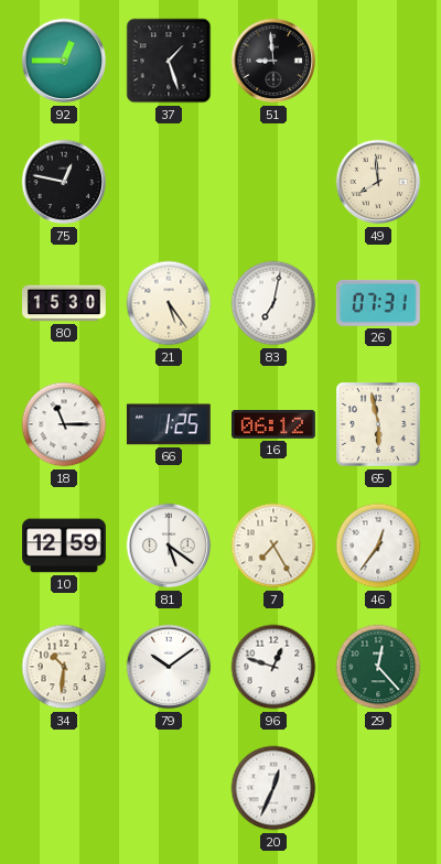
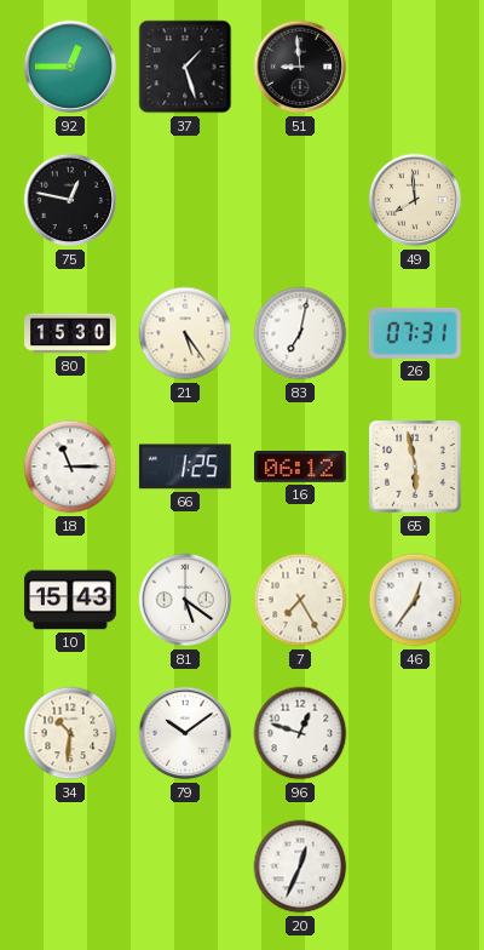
10: 12:59 -> 15:43 (71, 600)
29: 12:23 -> none (378, 667)
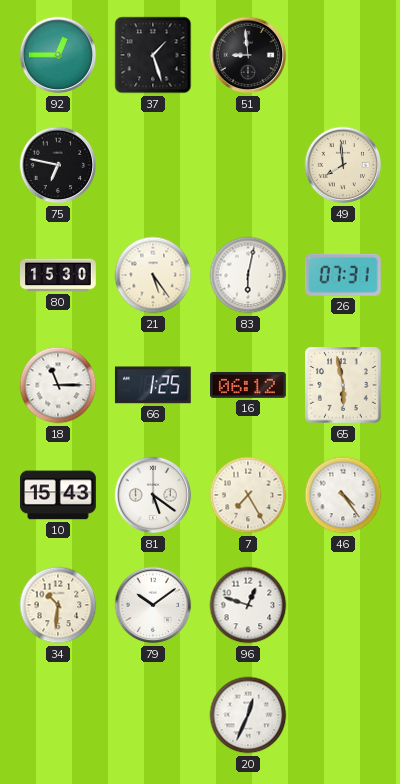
75: 12:47 -> 6:47 (58, 165)
83: 7:02 -> 6:02 (248, 275)
46: 12:36 -> 4:24 (343, 495)
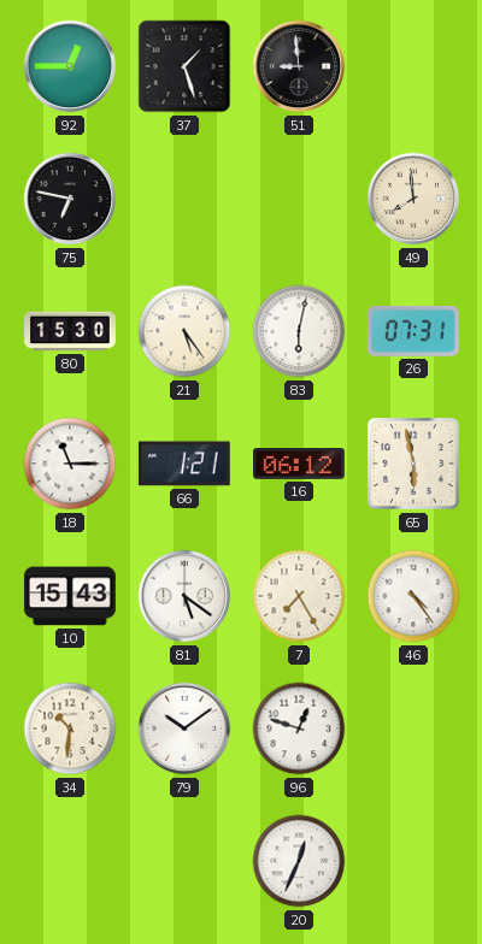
66: 1:25 -> 1:21 (184, 464)
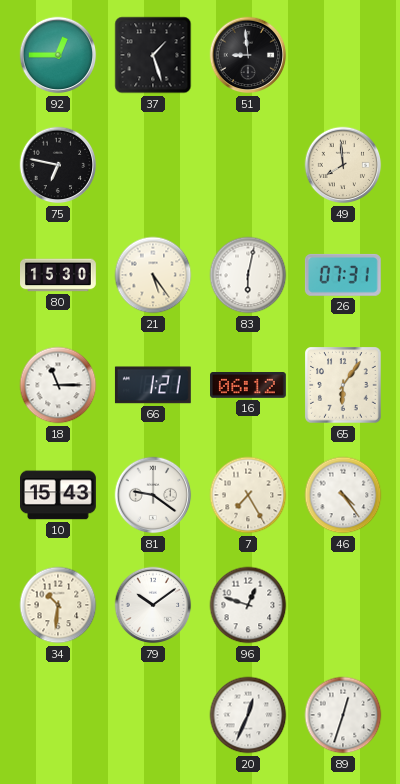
65: 5:58 -> 6:06 (343, 385)
81: 5:21 -> 9:21 (153, 495)
89: none -> 12:33 (343, 715)
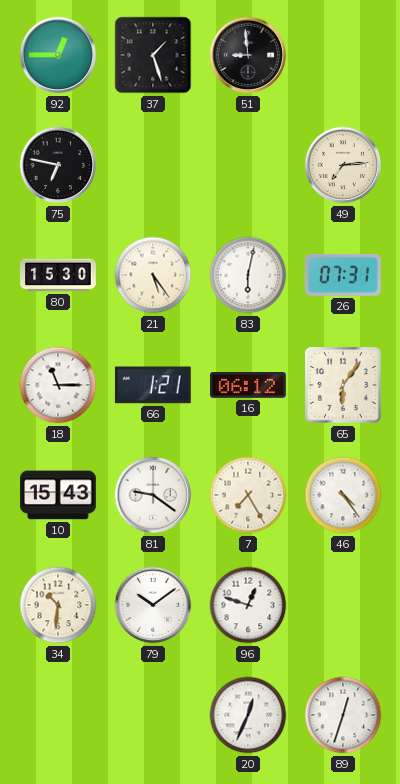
49: 7:59 -> 7:14 (343, 165)
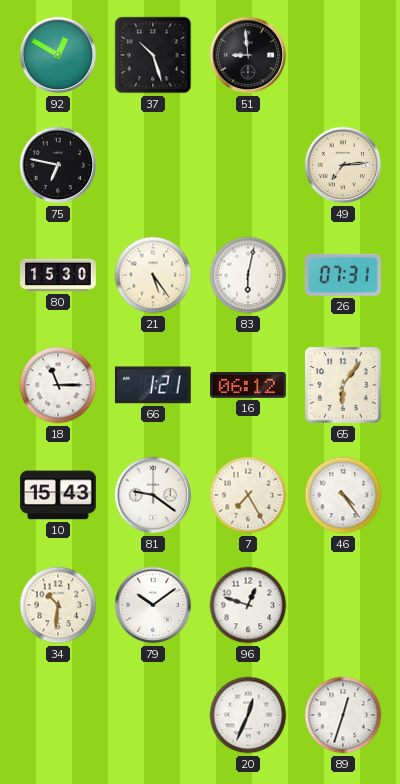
92: 12:45 -> 12:50 (58, 55)
37: 1:27 -> 10:27 (153, 55)
